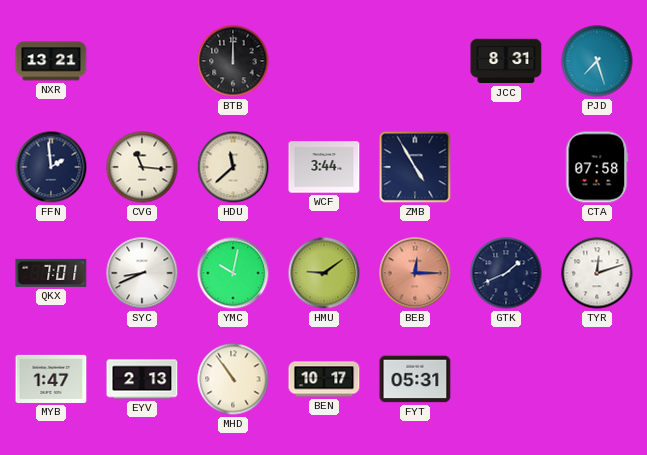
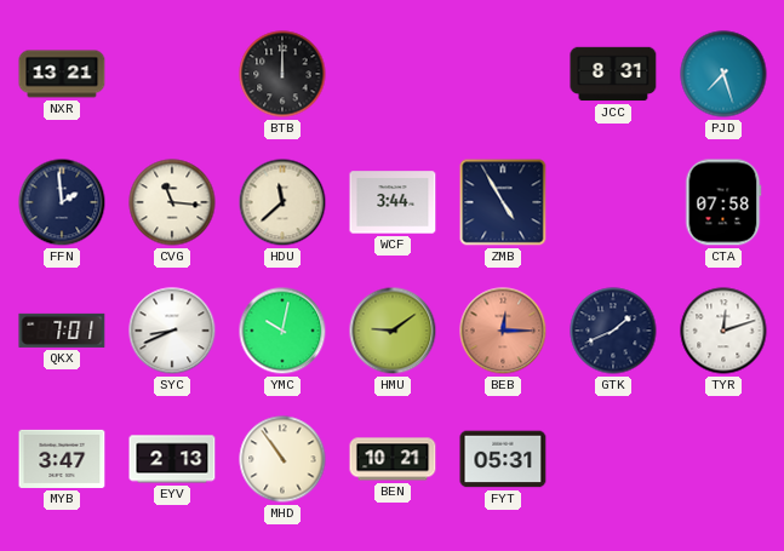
MYB: 1:47 -> 3:47 (62, 459)
BEN: 10:17 -> 10:21 (393, 459)
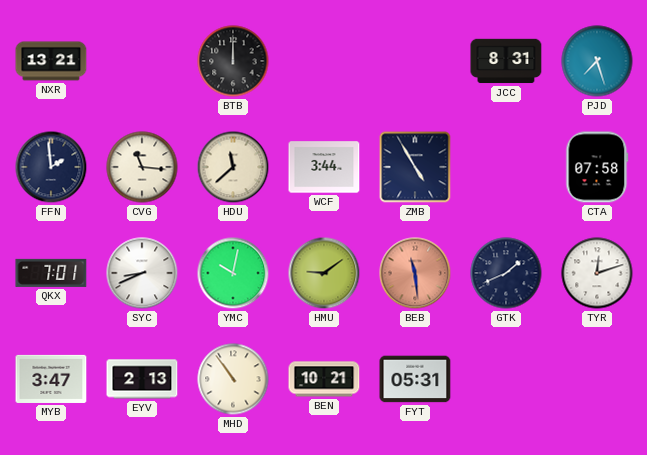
BEB: 12:15 -> 11:29 (415, 273)
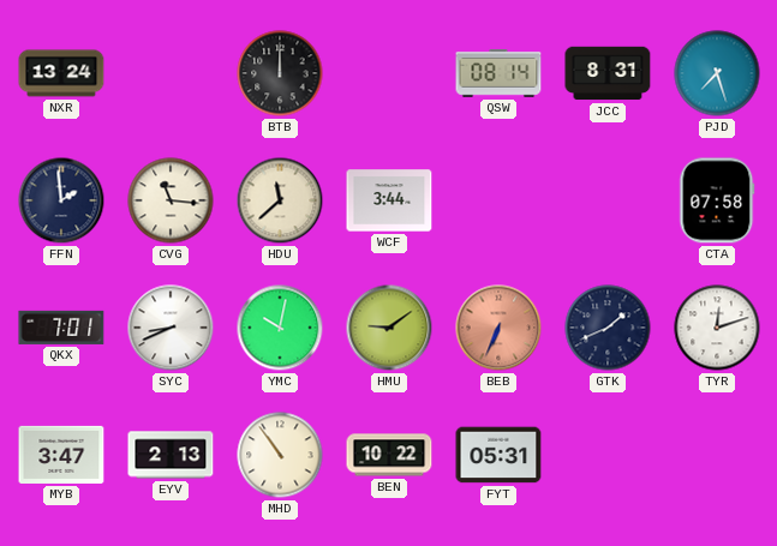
NXR: 13:21 -> 13:24 (61, 73)
QSW: none -> 08:14 (498, 73)
ZMB: 4:55 -> none (415, 167)
BEB: 11:29 -> 6:34 (498, 328)
BEN: 10:21 -> 10:22 (389, 455)
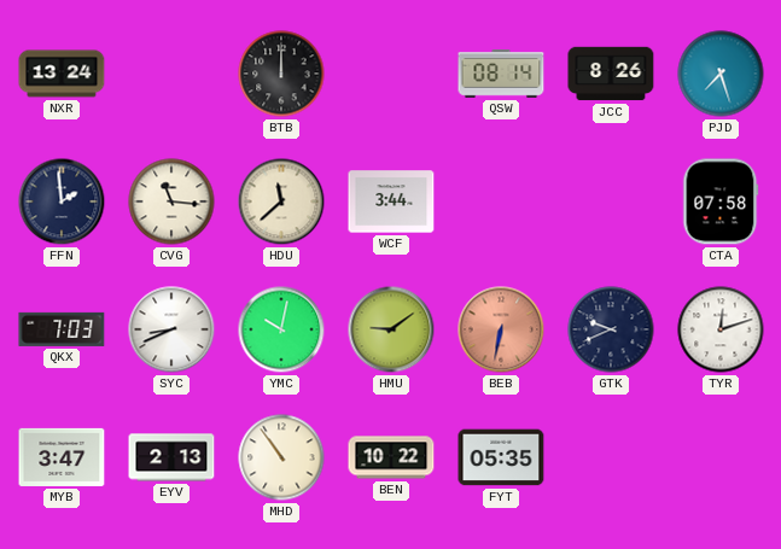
JCC: 8:31 -> 8:26 (611, 74)
QKX: 7:01 -> 7:03 (62, 329)
BEB: 6:34 -> 6:32 (501, 329)
GTK: 1:41 -> 9:41 (611, 329)
FYT: 05:31 -> 05:35 (501, 457)
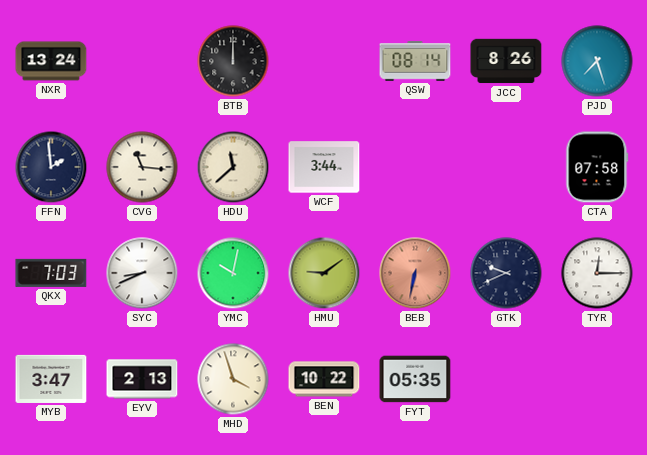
TYR: 12:12 -> 12:15 (597, 273)
MHD: 10:54 -> 3:57 (233, 379)
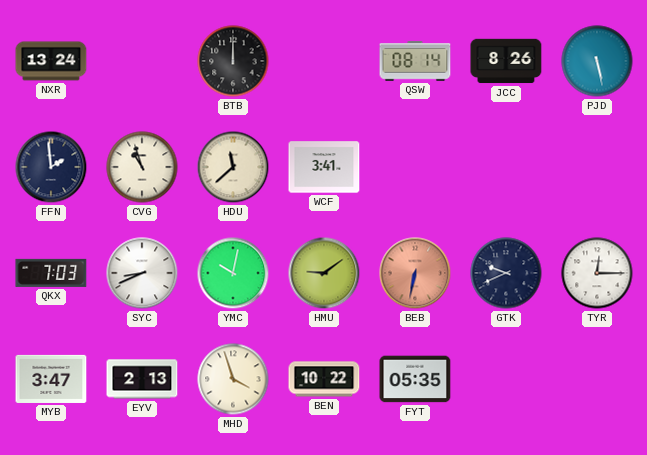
PJD: 7:27 -> 5:28 (597, 61)
CVG: 11:16 -> 10:57 (142, 167)
WCF: 3:44 -> 3:41 (324, 167)
CTA: 07:58 -> none (597, 167)
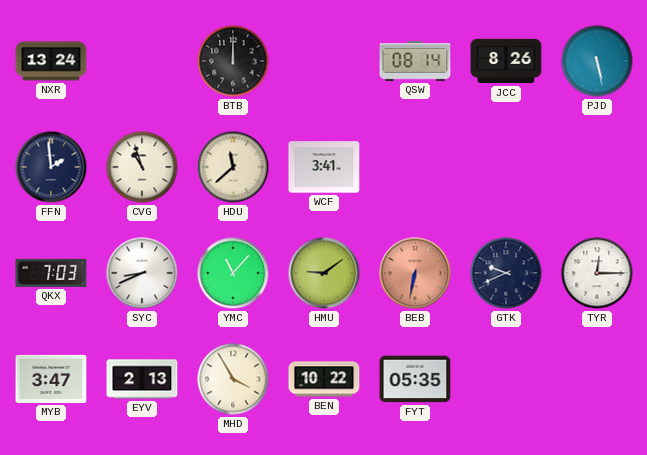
YMC: 10:02 -> 11:07 (233, 273)
MHD: 3:57 -> 3:55 (233, 379)
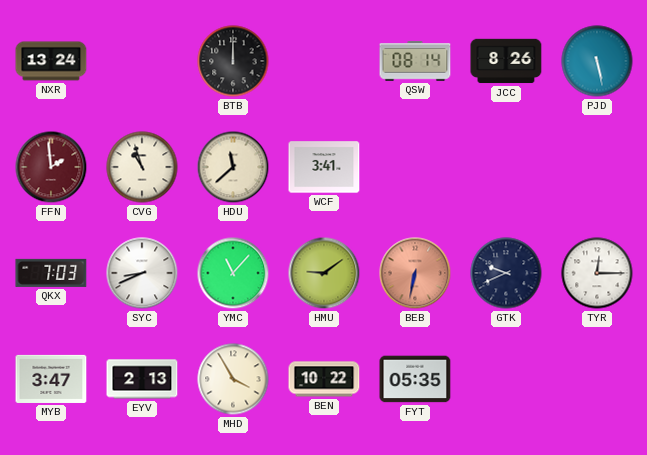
FFN dial: navy -> burgundy (51, 167)
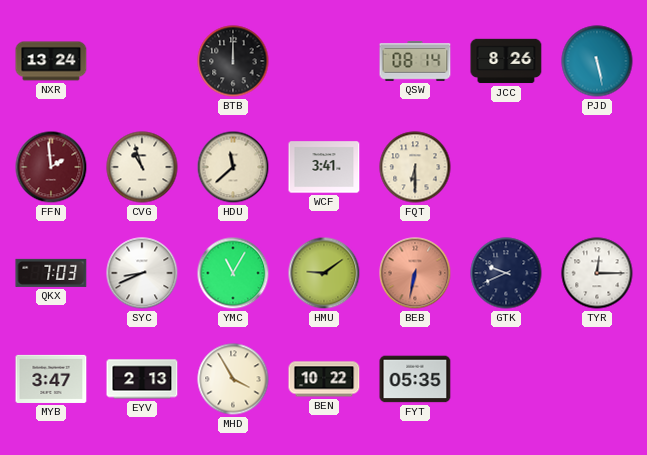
FQT: none -> 6:30 (415, 167)
YMC: 11:07 -> 11:05 (233, 273)
